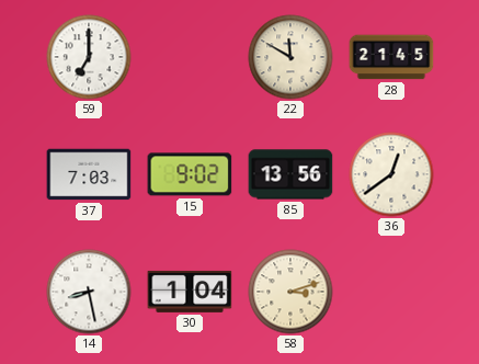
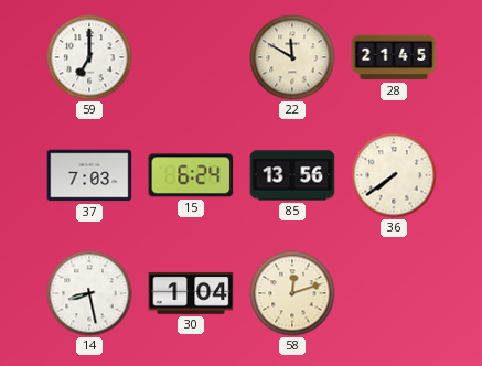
15: 9:02 -> 6:24 (191, 175)
36: 12:39 -> 7:39 (394, 175)
58: 3:12 -> 12:12 (292, 293)
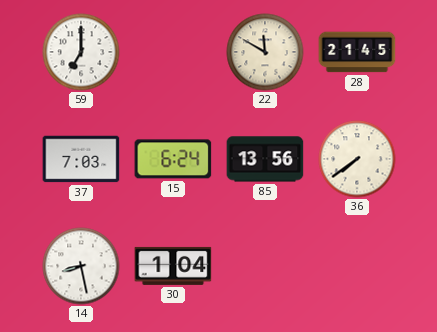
58: 12:12 -> none (292, 293)
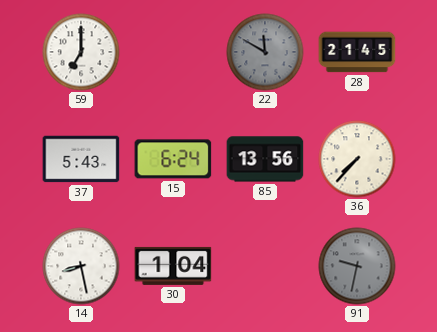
22 dial: cream -> grey (265, 52)
37: 7:03 -> 5:43 (81, 159)
36: 7:39 -> 7:37 (357, 159)
91: none -> 9:32 (357, 266)
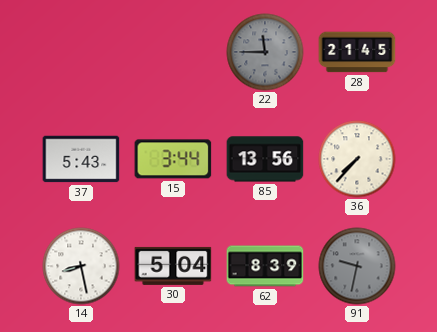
59: 7:00 -> none (81, 52)
22: 11:50 -> 11:45 (265, 52)
15: 6:24 -> 3:44 (173, 159)
30: 1:04 -> 5:04 (173, 266)
62: none -> 8:39 (265, 266)
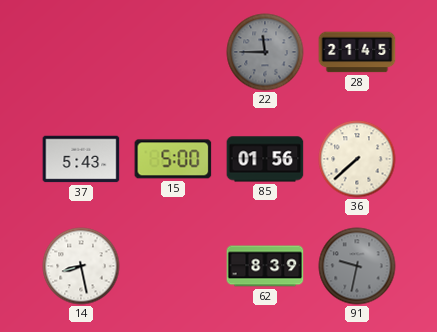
15: 3:44 -> 5:00 (173, 159)
85: 13:56 -> 01:56 (265, 159)
36: 7:37 -> 7:38 (357, 159)
30: 5:04 -> none (173, 266)
